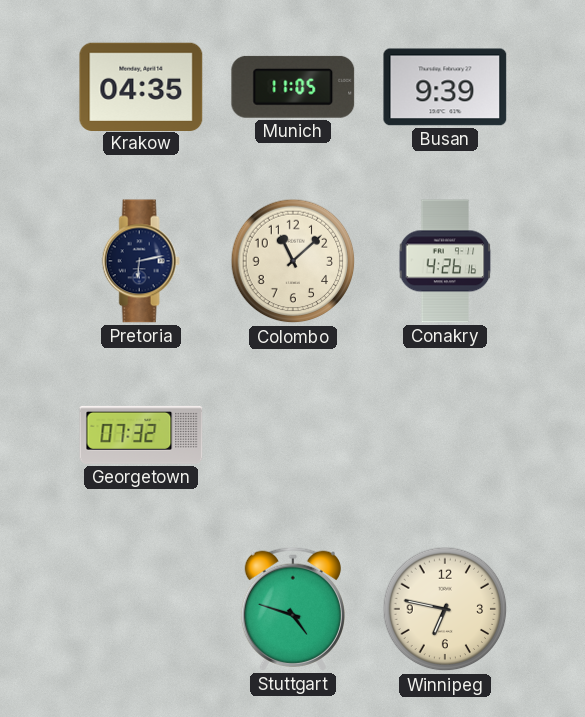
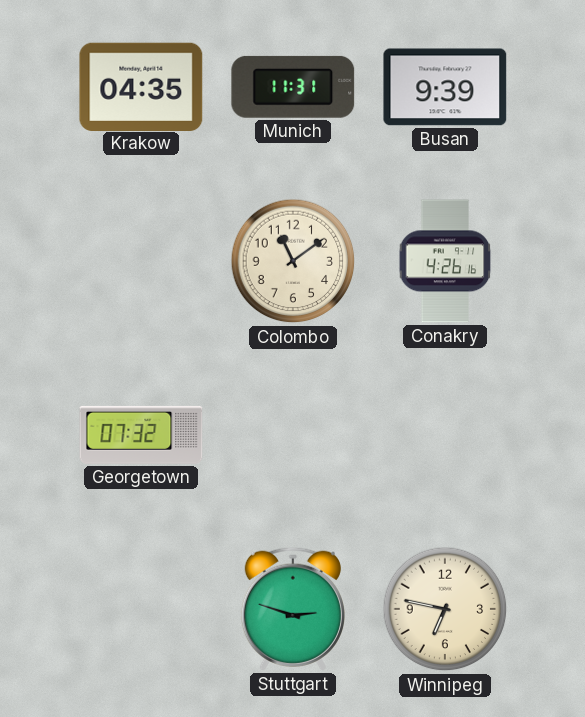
Munich: 11:05 -> 11:31 (293, 87)
Pretoria: 6:13 -> none (141, 261)
Colombo: 11:08 -> 11:09 (293, 261)
Stuttgart: 4:48 -> 2:48 (293, 609)
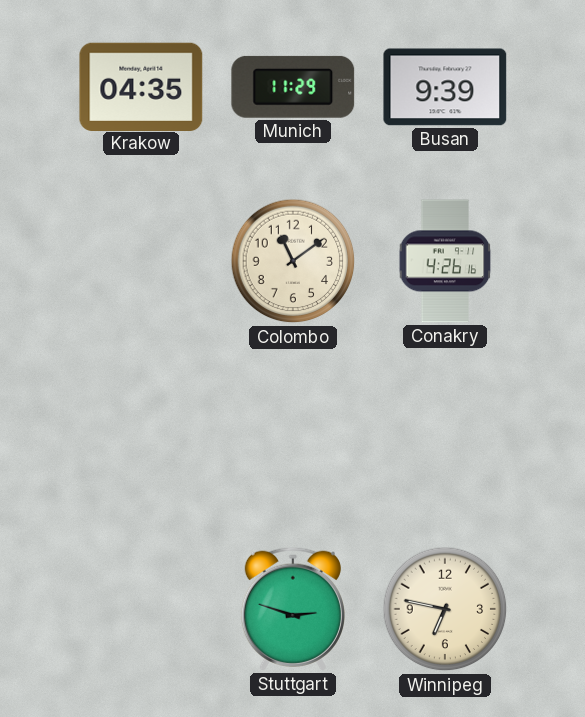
Munich: 11:31 -> 11:29 (293, 87)
Georgetown: 07:32 -> none (141, 435)
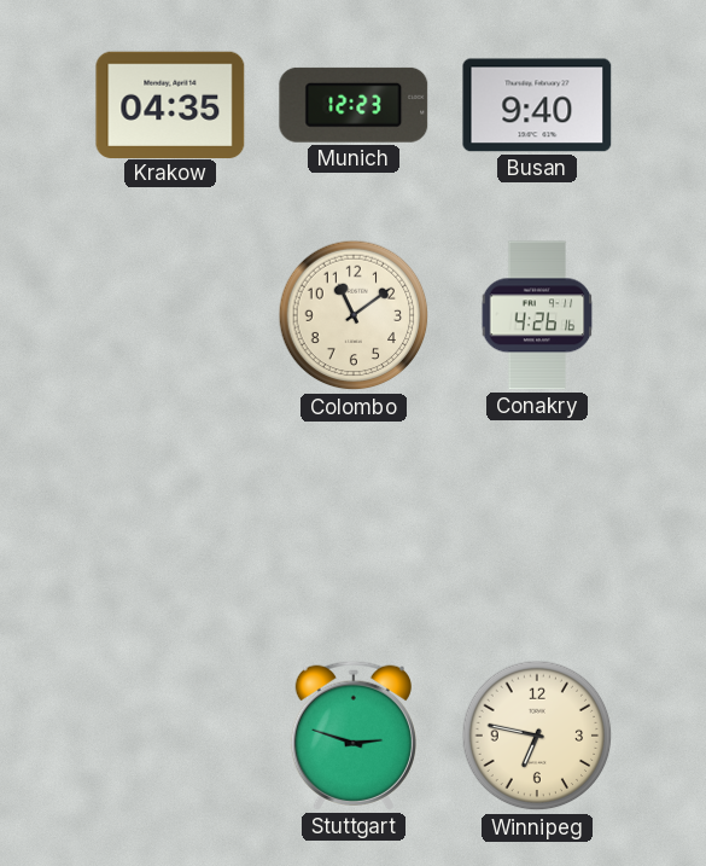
Munich: 11:29 -> 12:23 (354, 105)
Busan: 9:39 -> 9:40 (537, 105)
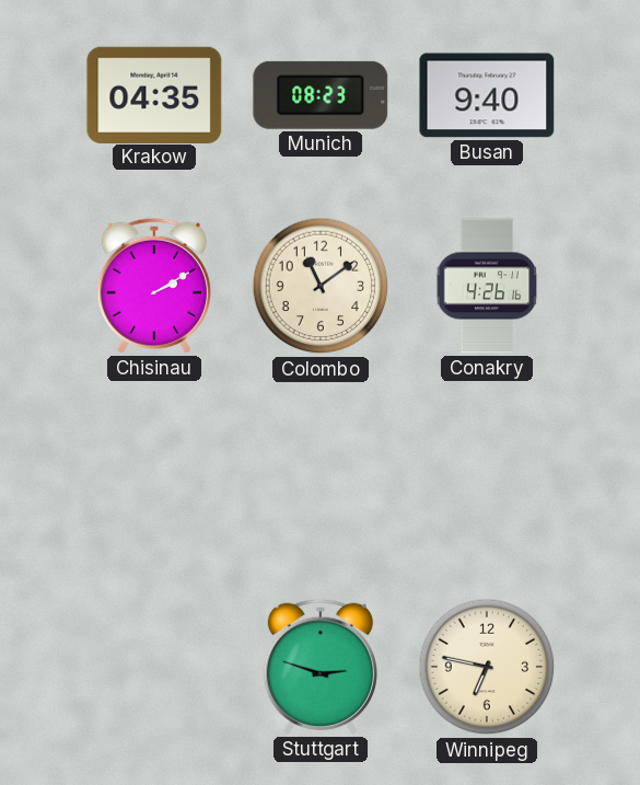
Munich: 12:23 -> 08:23 (321, 95)
Chisinau: none -> 2:10 (154, 286)
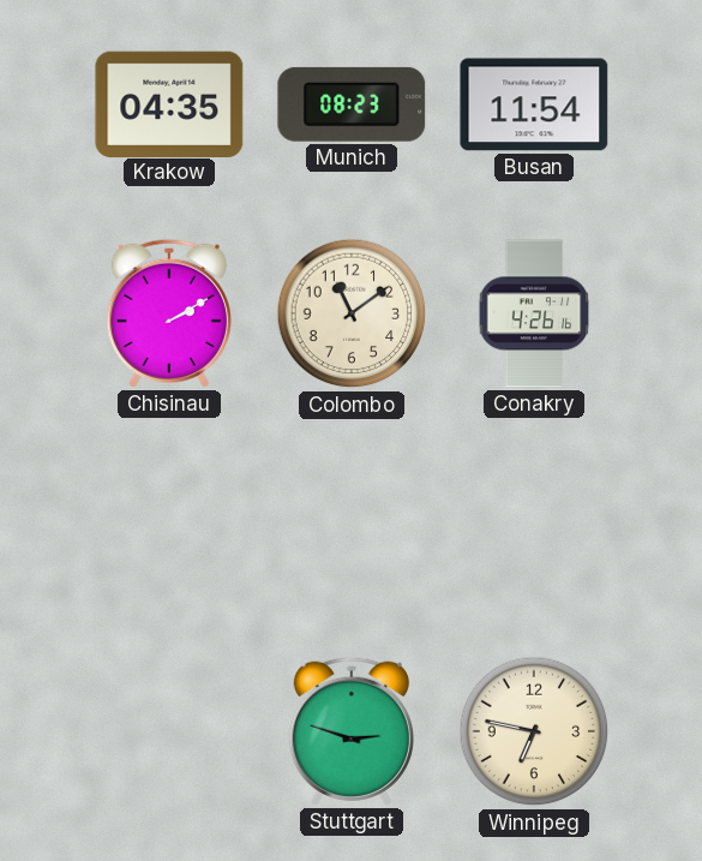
Busan: 9:40 -> 11:54 (534, 104)
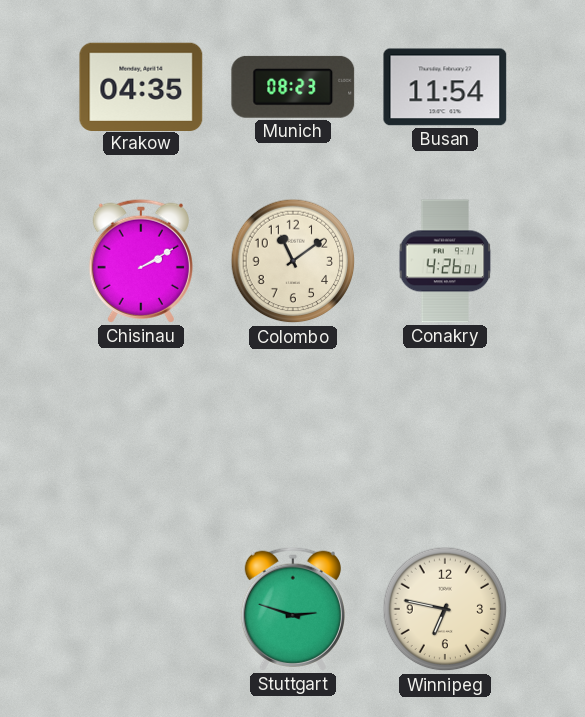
Conakry: 4:26:16 -> 4:26:01 (445, 261)
